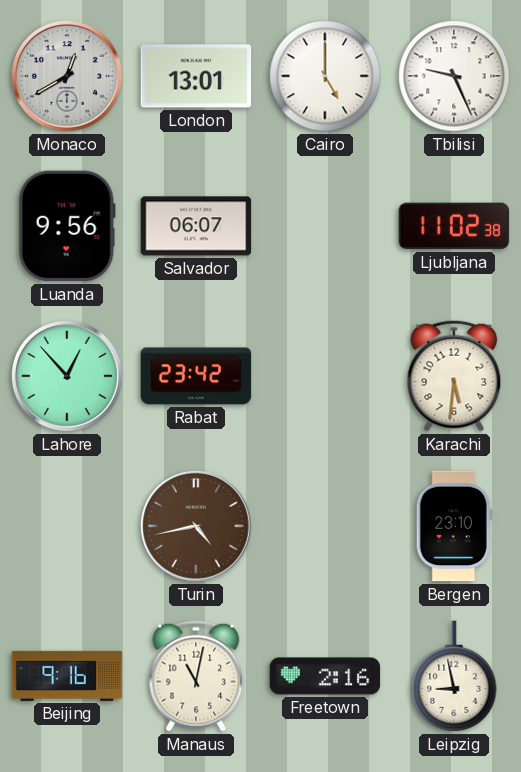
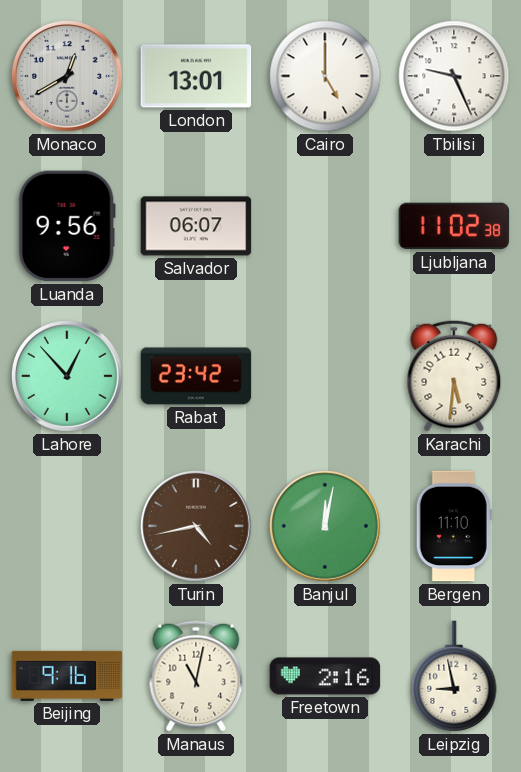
Banjul: none -> 12:02 (326, 527)
Bergen: 23:10 -> 11:10 (454, 526)
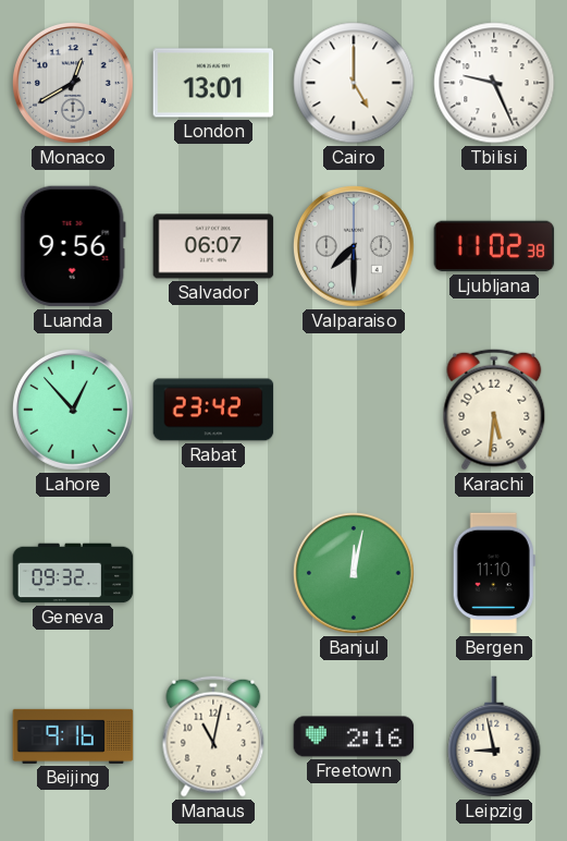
Valparaiso: none -> 7:30 (355, 247)
Geneva: none -> 09:32 (73, 573)
Turin: 4:43 -> none (197, 527)
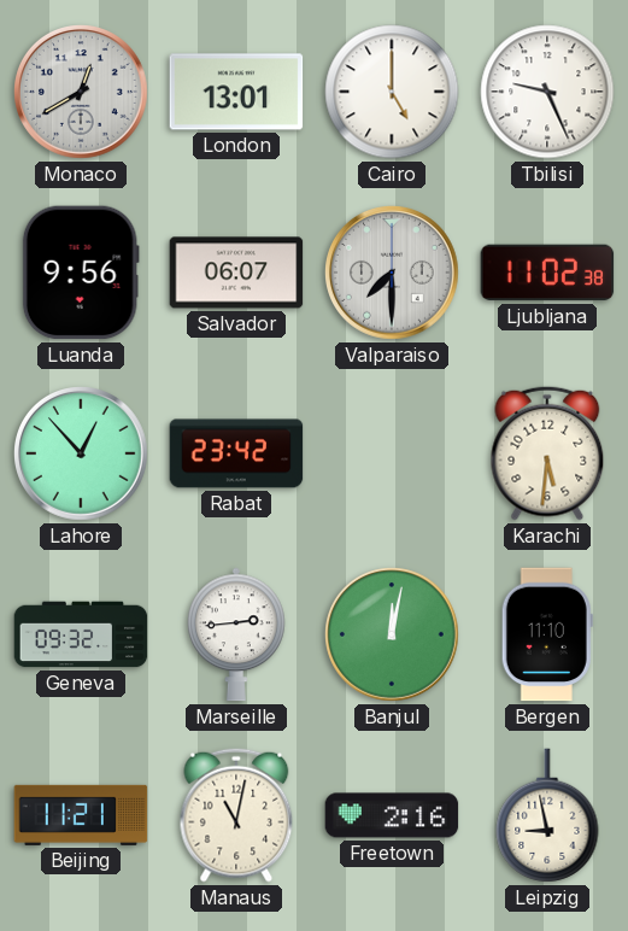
Marseille: none -> 2:44 (237, 634)
Beijing: 9:16 -> 11:21 (81, 815)
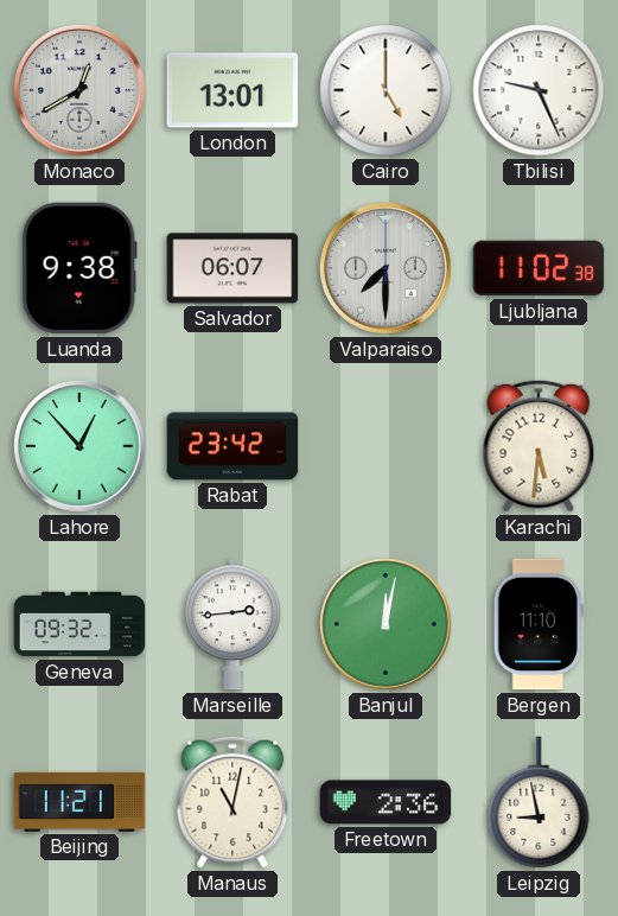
Luanda: 9:56 -> 9:38 (79, 268)
Freetown: 2:16 -> 2:36 (386, 802)
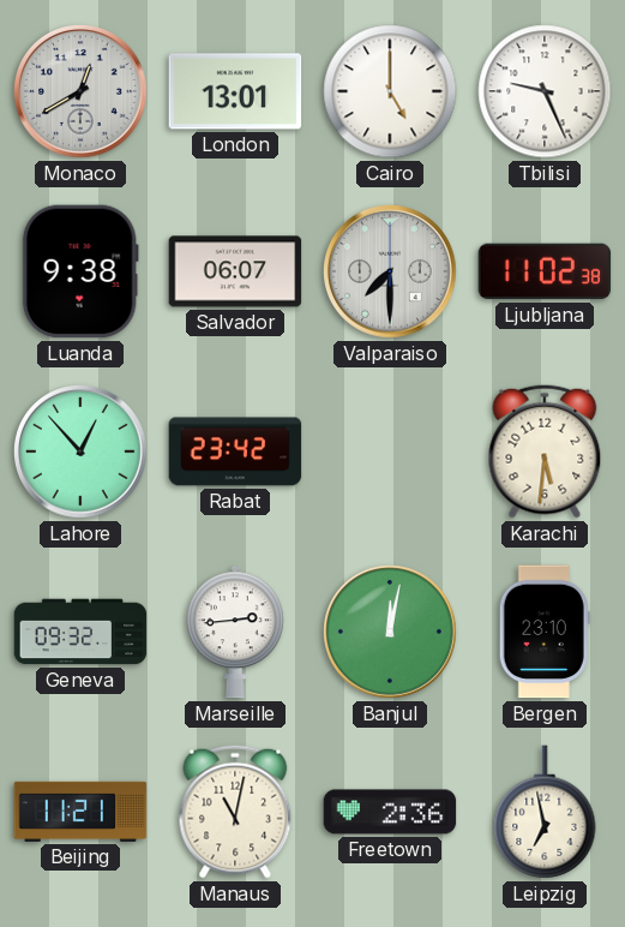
Bergen: 11:10 -> 23:10 (545, 632)
Leipzig: 8:58 -> 6:58 (545, 812)
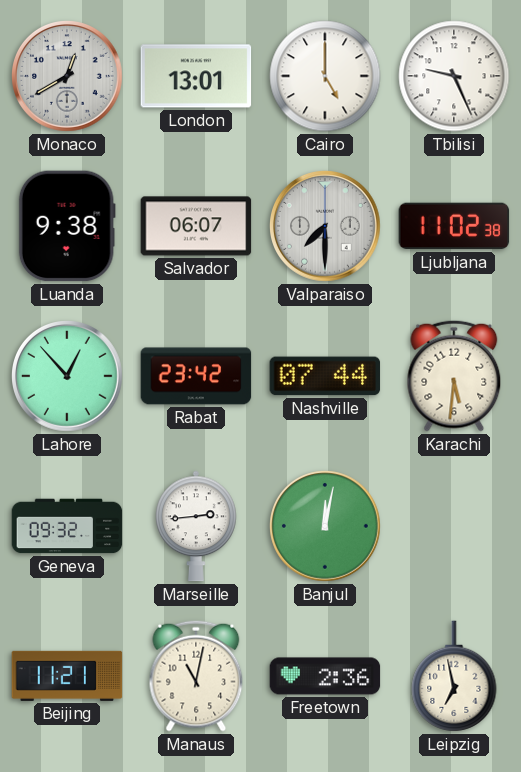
Nashville: none -> 07:44 (325, 376)
Bergen: 23:10 -> none (545, 632)
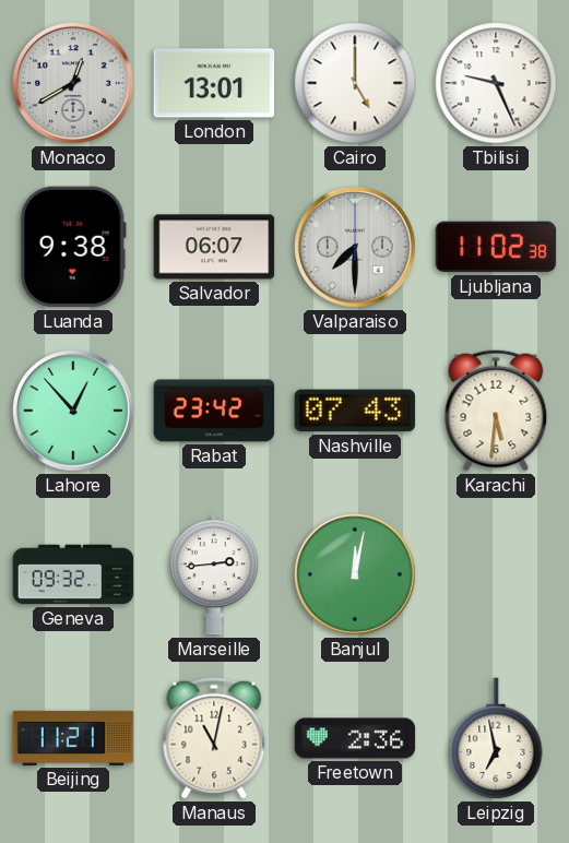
Nashville: 07:44 -> 07:43 (355, 411)
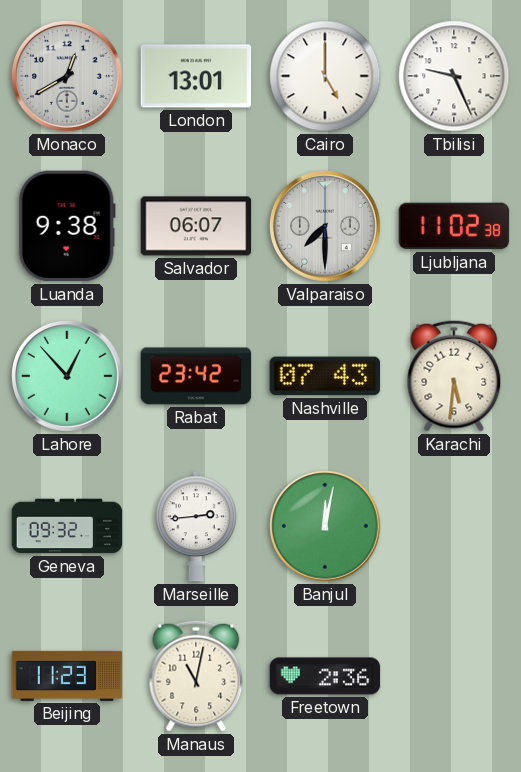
Beijing: 11:21 -> 11:23 (67, 676)
Leipzig: 6:58 -> none (496, 738)
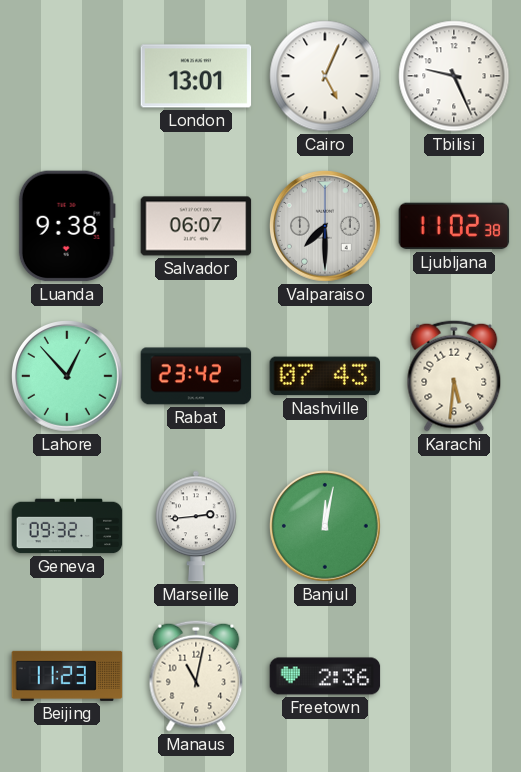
Monaco: 12:40 -> none (68, 77)
Cairo: 5:00 -> 5:04 (325, 76)
